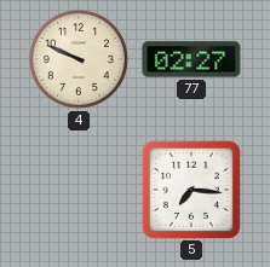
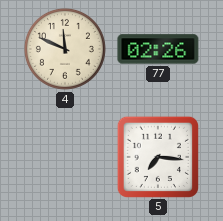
4: 9:49 -> 11:49 (65, 49)
77: 02:27 -> 02:26 (158, 49)
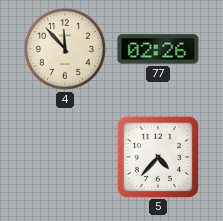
4: 11:49 -> 11:53 (65, 49)
5: 7:16 -> 4:37 (157, 156)
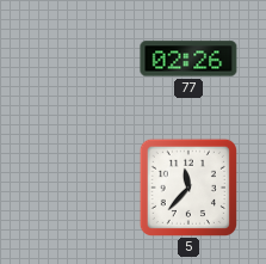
4: 11:53 -> none (65, 49)
5: 4:37 -> 11:37 (187, 186)
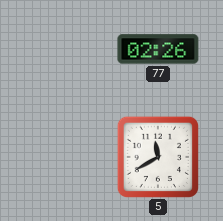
5: 11:37 -> 11:40 (157, 156)
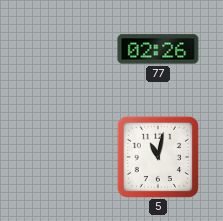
5: 11:40 -> 11:02 (157, 156)
